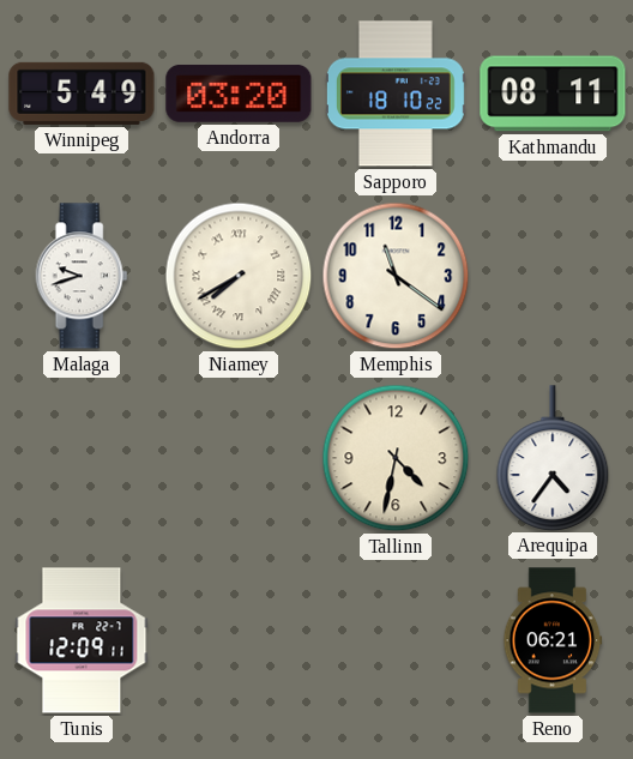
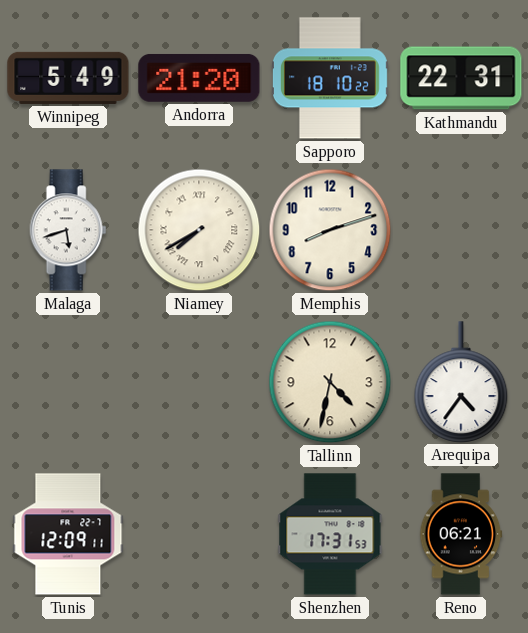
Andorra: 03:20 -> 21:20 (199, 78)
Kathmandu: 08:11 -> 22:31 (461, 78)
Malaga: 9:42 -> 5:42 (68, 230)
Memphis: 11:21 -> 8:12 (330, 230)
Shenzhen: none -> 17:31 (330, 534)
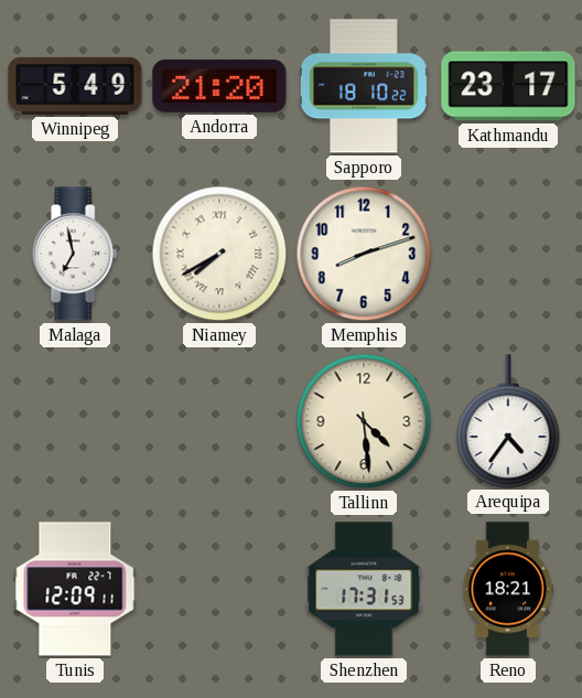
Kathmandu: 22:31 -> 23:17 (508, 86)
Malaga: 5:42 -> 6:58 (75, 254)
Tallinn: 4:32 -> 4:29 (364, 421)
Reno: 06:21 -> 18:21 (508, 589)
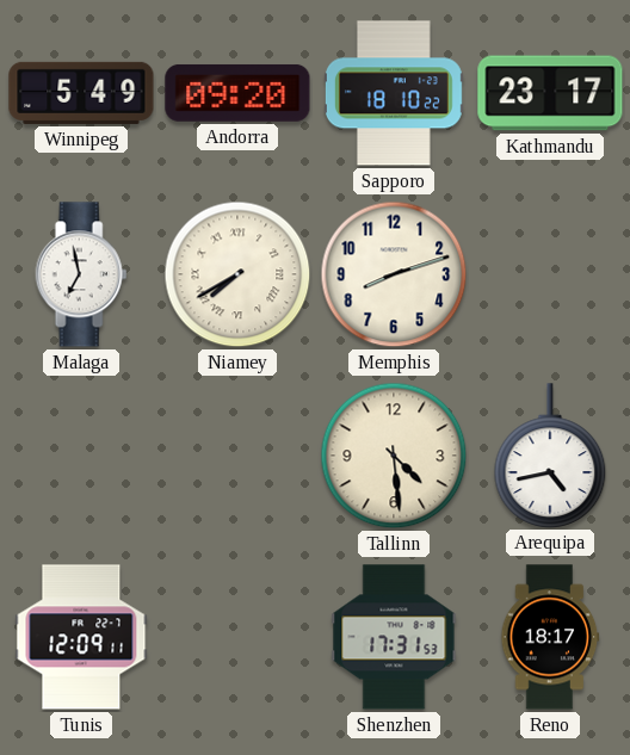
Andorra: 21:20 -> 09:20 (237, 93)
Arequipa: 4:36 -> 4:43 (550, 456)
Reno: 18:21 -> 18:17 (550, 637)
